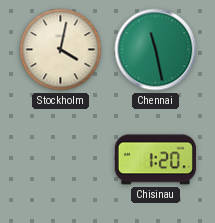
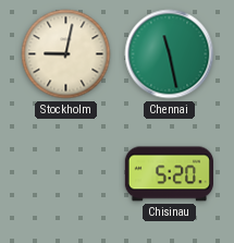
Stockholm: 4:02 -> 9:02 (66, 54)
Chisinau: 1:20 -> 5:20 (169, 174)
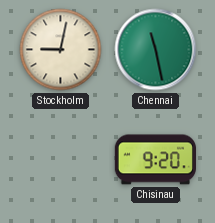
Chisinau: 5:20 -> 9:20 (155, 160)
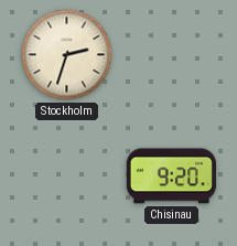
Stockholm: 9:02 -> 2:33 (67, 55)
Chennai: 11:28 -> none (156, 50)
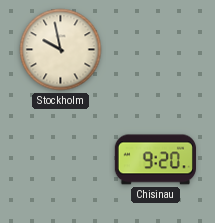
Stockholm: 2:33 -> 9:58 (61, 50)
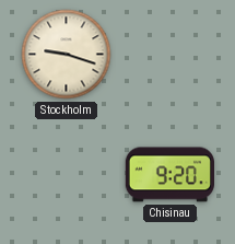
Stockholm: 9:58 -> 9:18 (67, 55)
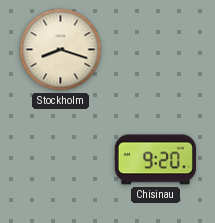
Stockholm: 9:18 -> 8:18 (61, 50)
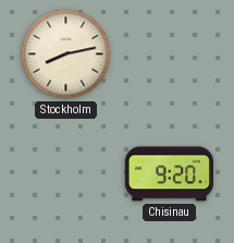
Stockholm: 8:18 -> 8:13 (66, 54)
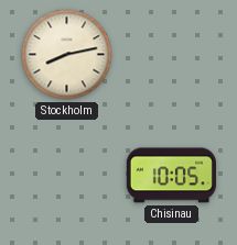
Chisinau: 9:20 -> 10:05 (171, 176)
